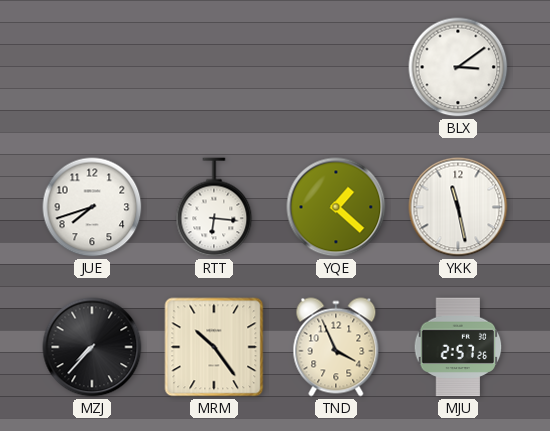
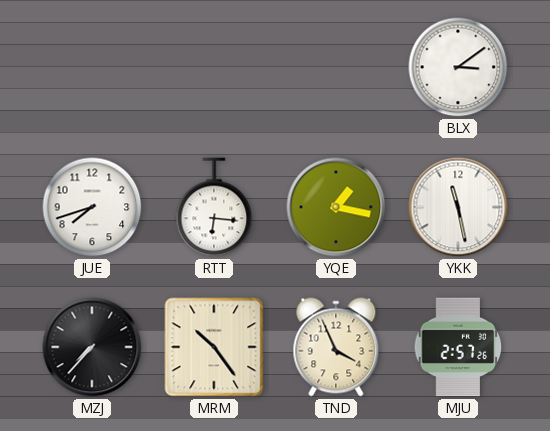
YQE: 1:22 -> 1:17 (336, 207)
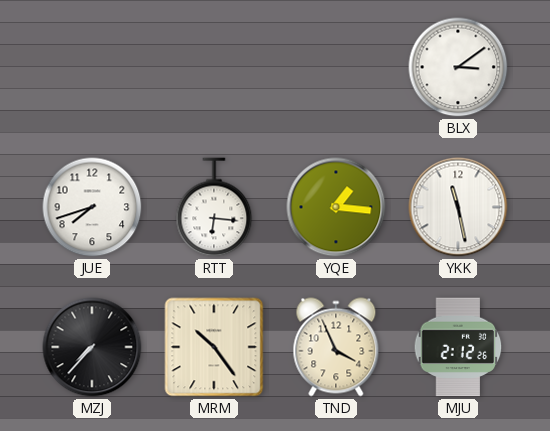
YQE: 1:17 -> 1:16 (336, 207)
MJU: 2:57 -> 2:12 (458, 347)
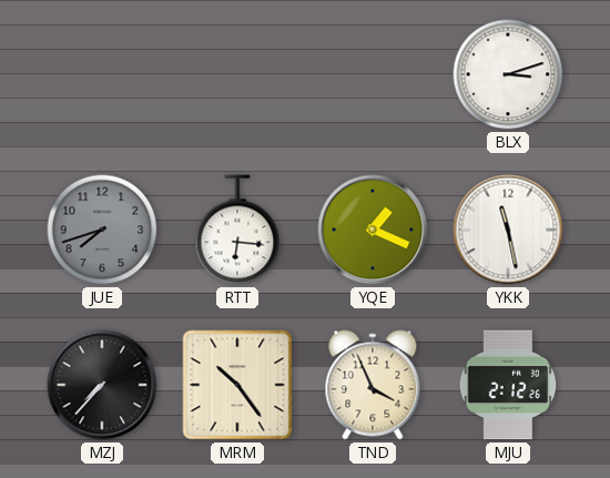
BLX: 3:09 -> 3:12 (508, 74)
JUE dial: white -> grey (102, 230)
YQE: 1:16 -> 1:19 (373, 230)
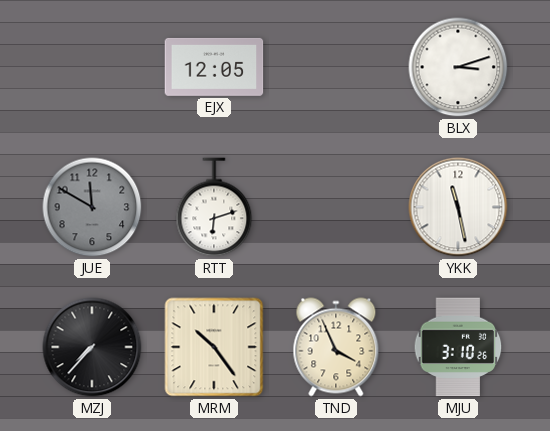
EJX: none -> 12:05 (214, 67)
JUE: 7:42 -> 11:50 (92, 207)
RTT: 6:16 -> 6:12 (214, 207)
YQE: 1:19 -> none (373, 230)
MJU: 2:12 -> 3:10 (458, 347)
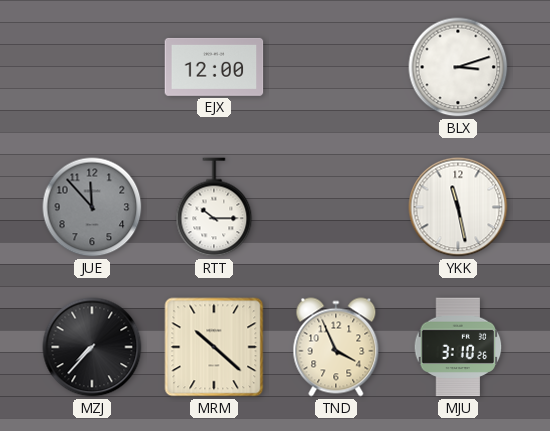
EJX: 12:05 -> 12:00 (214, 67)
JUE: 11:50 -> 11:53 (92, 207)
RTT: 6:12 -> 10:15 (214, 207)
MRM: 10:24 -> 10:22 (214, 347)
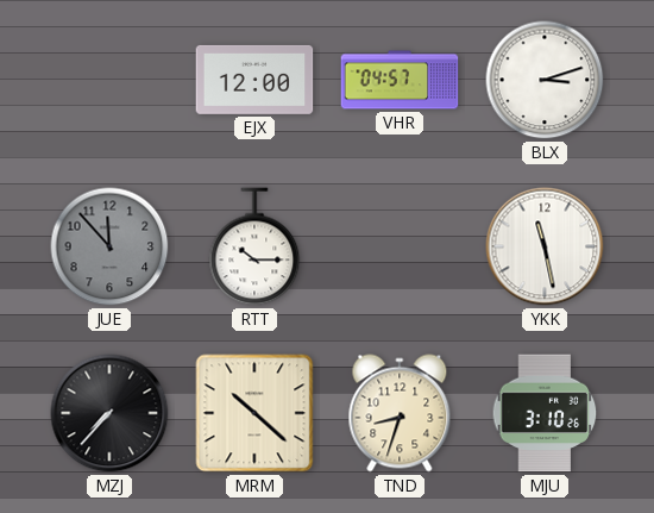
VHR: none -> 04:57 (400, 80)
TND: 3:56 -> 8:33 (400, 413)
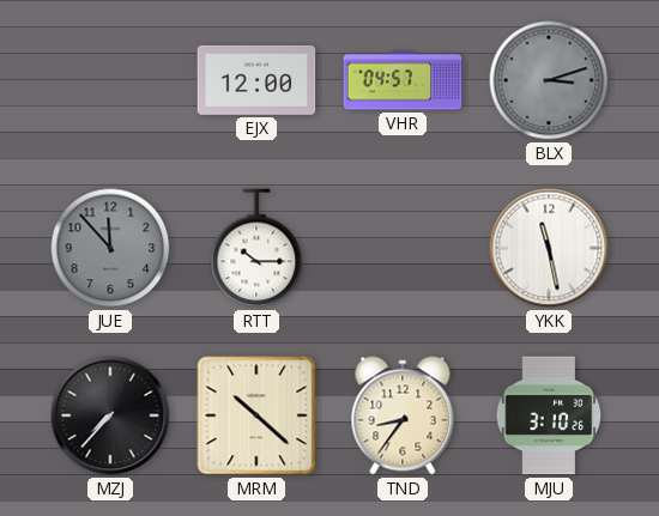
BLX dial: white -> grey (549, 80)
TND: 8:33 -> 8:36 (403, 415)
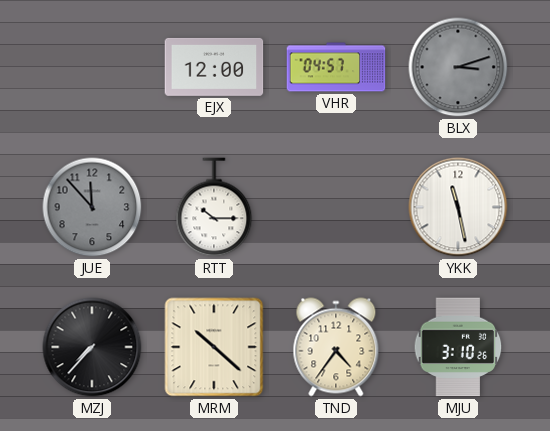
TND: 8:36 -> 4:36 (336, 347)
